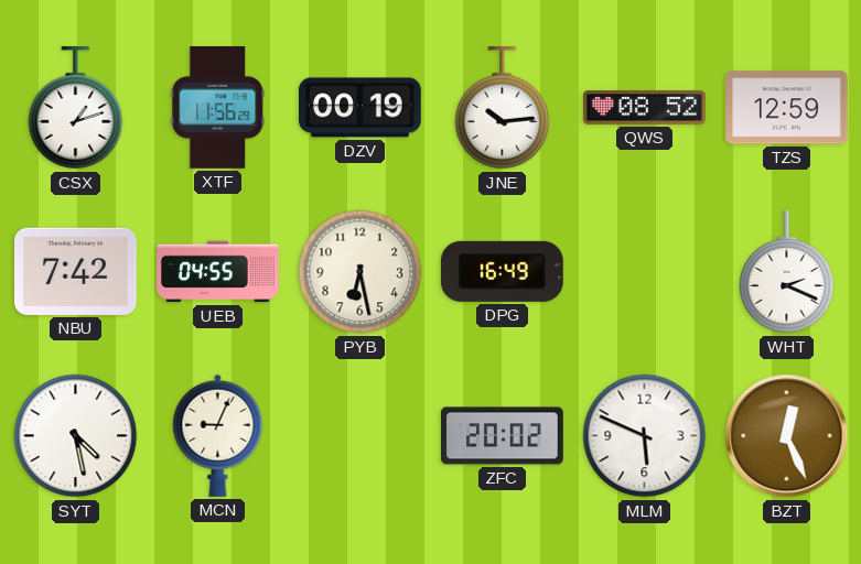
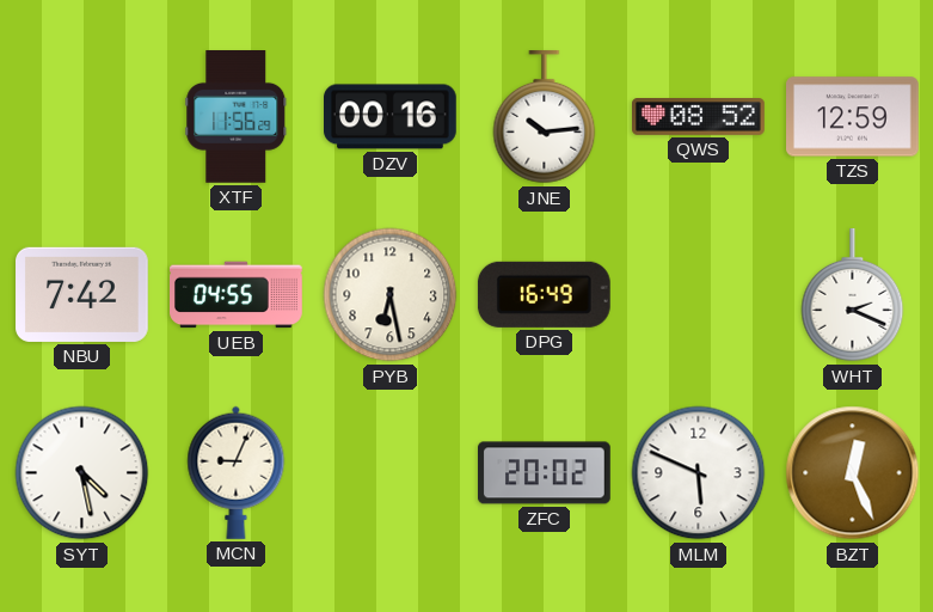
CSX: 1:12 -> none (76, 109)
DZV: 00:19 -> 00:16 (391, 117)
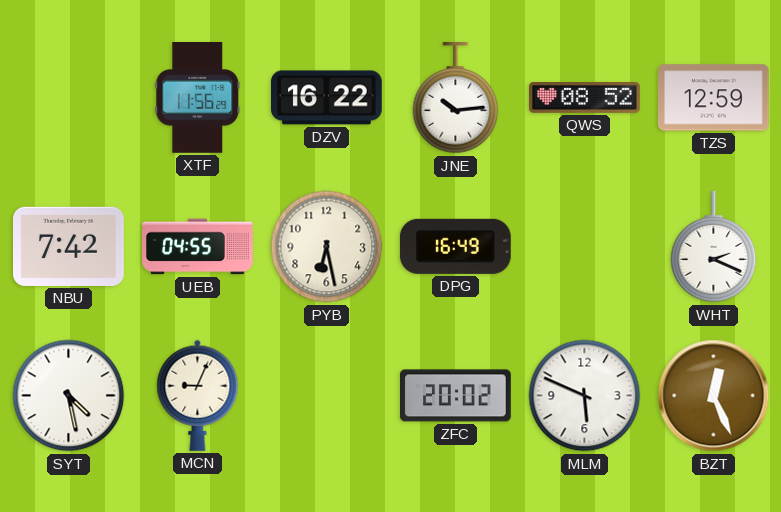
DZV: 00:16 -> 16:22 (327, 98)
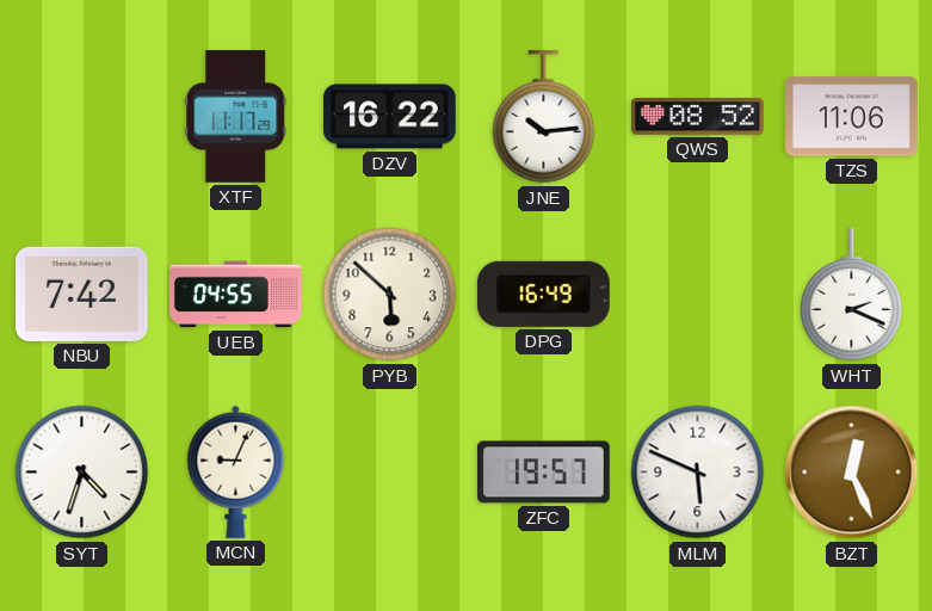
XTF: 11:56 -> 11:17 (236, 117)
TZS: 12:59 -> 11:06 (852, 117)
PYB: 6:28 -> 5:52 (390, 295)
SYT: 4:28 -> 4:33 (82, 473)
ZFC: 20:02 -> 19:57 (544, 473)
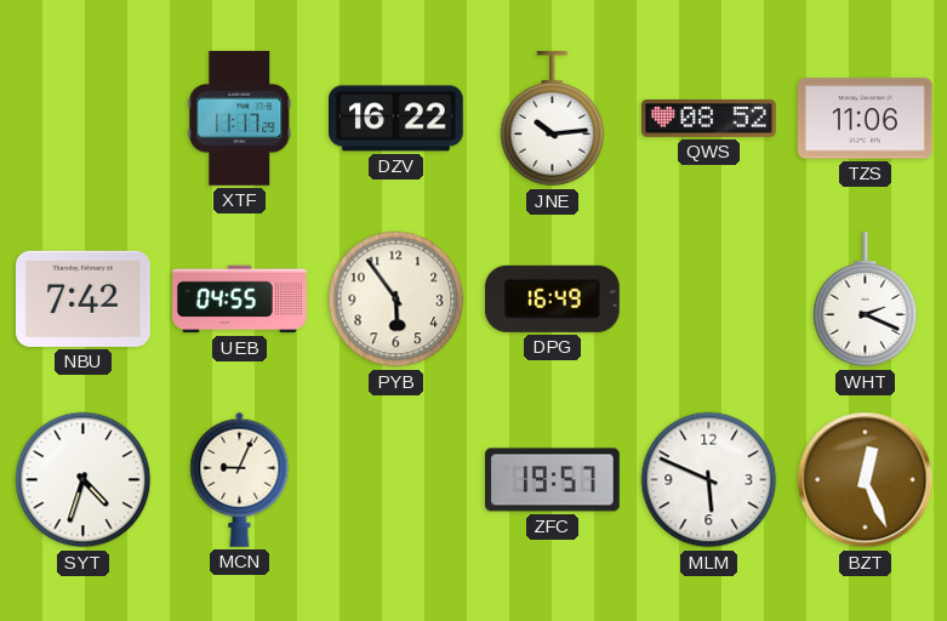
PYB: 5:52 -> 5:54 (397, 300)
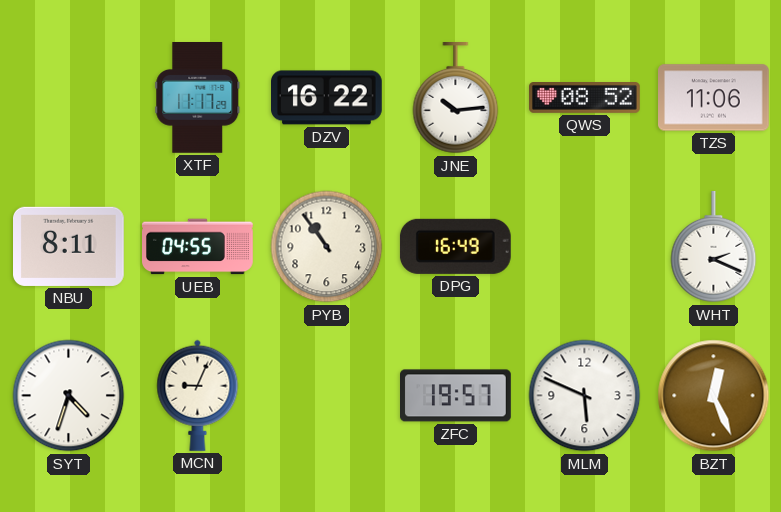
NBU: 7:42 -> 8:11 (69, 246)
PYB: 5:54 -> 10:54 (327, 247)
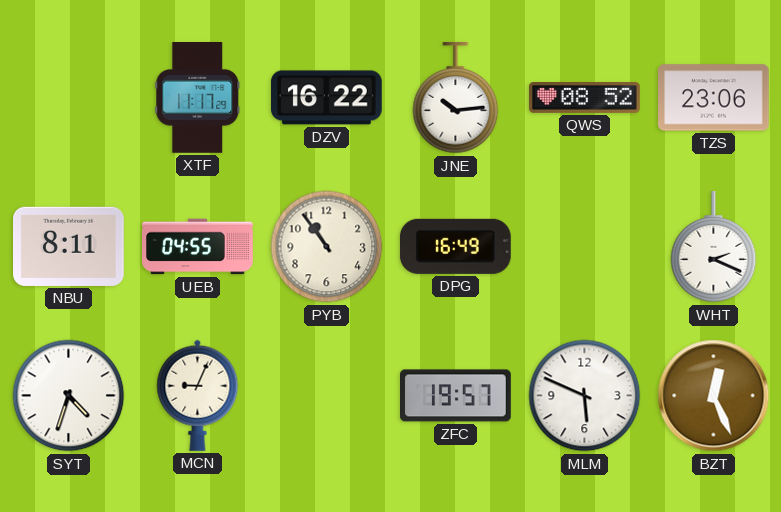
TZS: 11:06 -> 23:06 (714, 98)
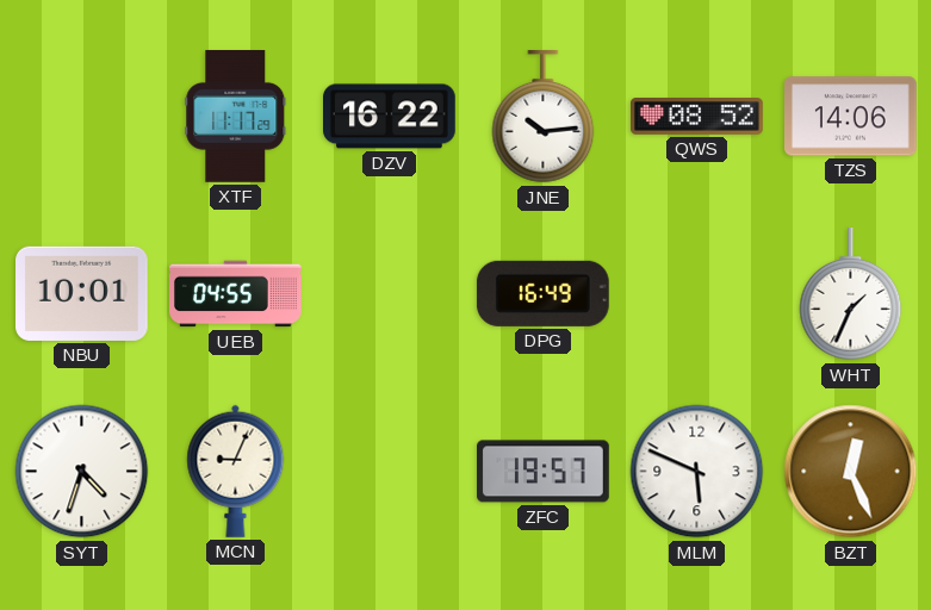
TZS: 23:06 -> 14:06 (851, 117)
NBU: 8:11 -> 10:01 (82, 293)
PYB: 10:54 -> none (327, 247)
WHT: 2:19 -> 1:34 (851, 295)
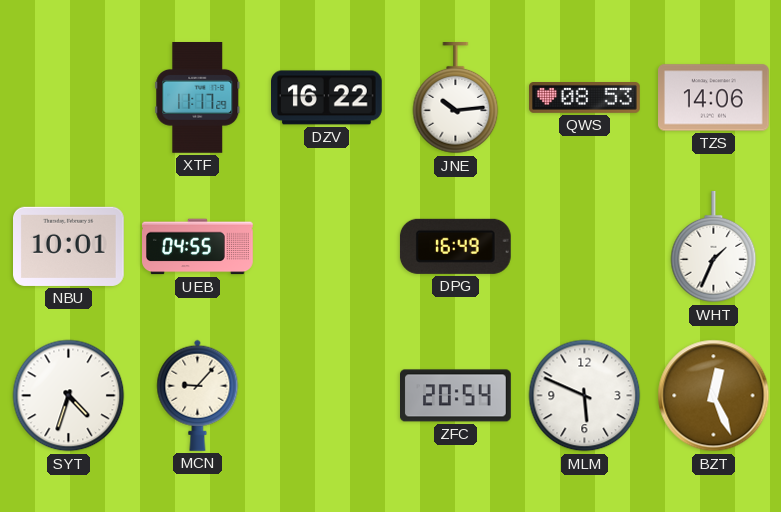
QWS: 08:52 -> 08:53 (585, 98)
MCN: 9:04 -> 9:07 (198, 395)
ZFC: 19:57 -> 20:54 (456, 396)
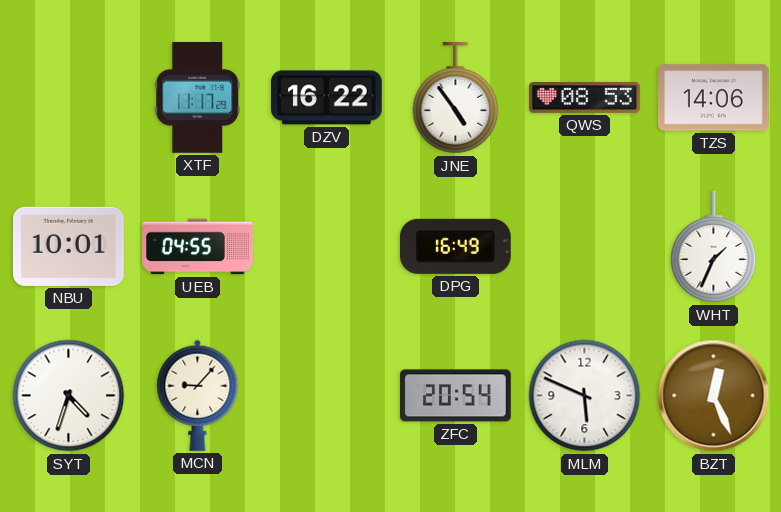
JNE: 10:14 -> 4:54 (456, 99)
